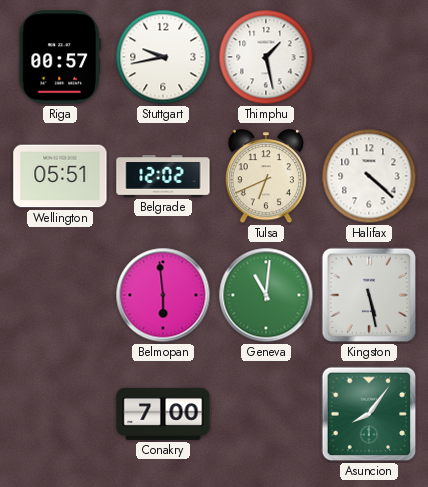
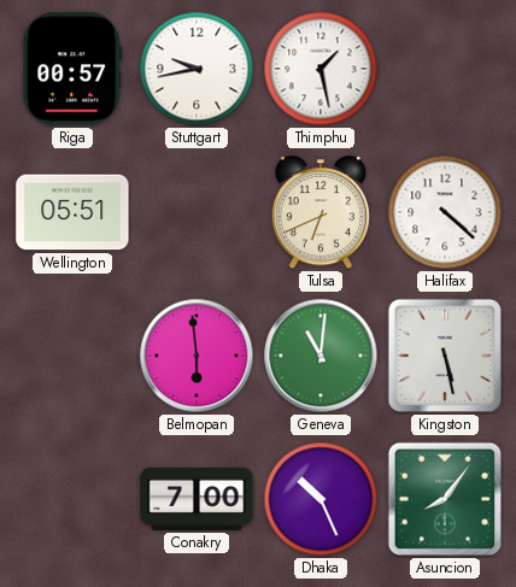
Belgrade: 12:02 -> none (163, 177)
Dhaka: none -> 10:26 (321, 499)
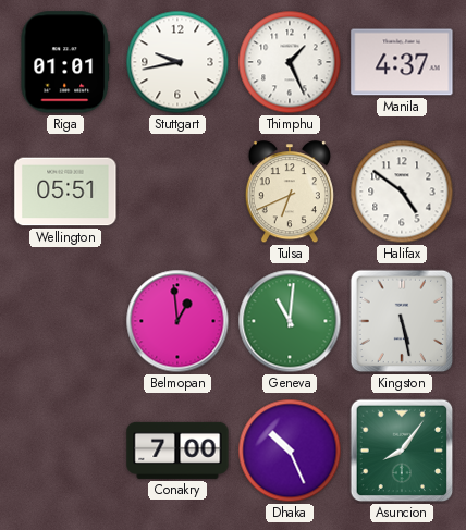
Riga: 00:57 -> 01:01 (65, 62)
Thimphu: 1:28 -> 1:26 (290, 62)
Manila: none -> 4:37 (402, 62)
Halifax: 4:22 -> 4:51 (402, 192)
Belmopan: 5:59 -> 12:59 (177, 321)
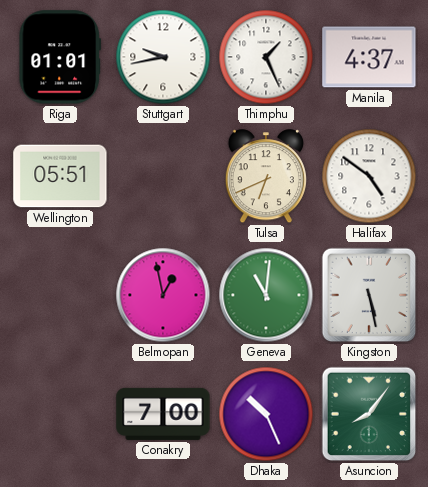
Belmopan: 12:59 -> 12:58 (163, 295)
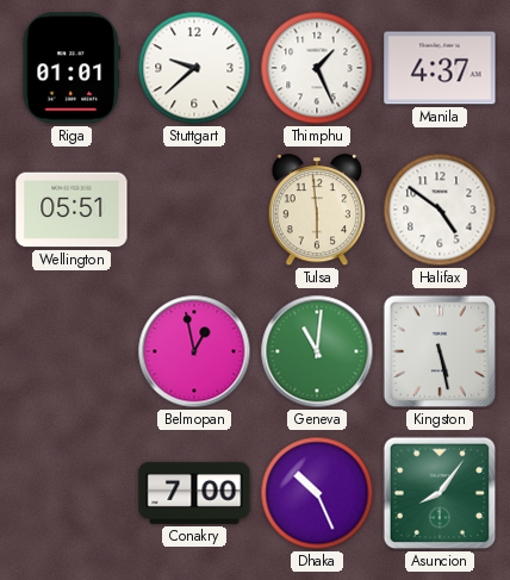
Stuttgart: 9:43 -> 9:38 (194, 68)
Tulsa: 6:41 -> 5:59 (317, 211)
